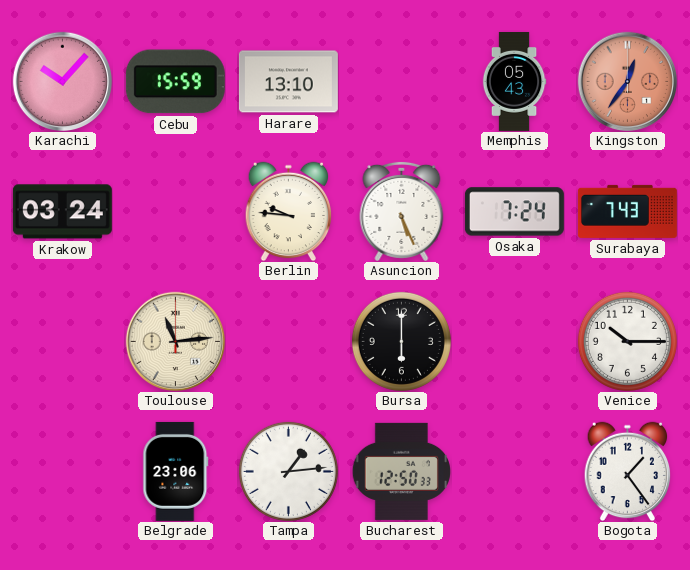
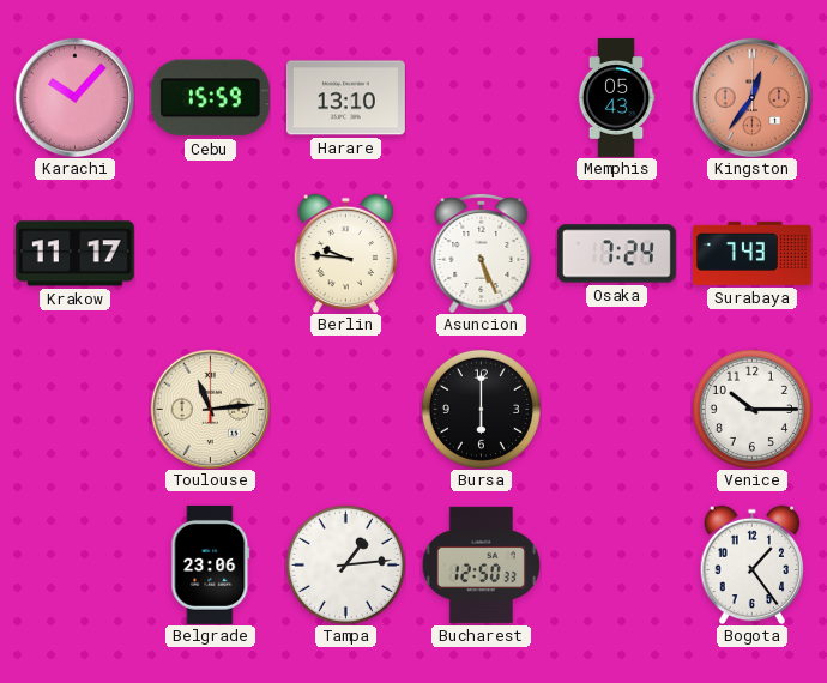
Krakow: 03:24 -> 11:17 (74, 254)
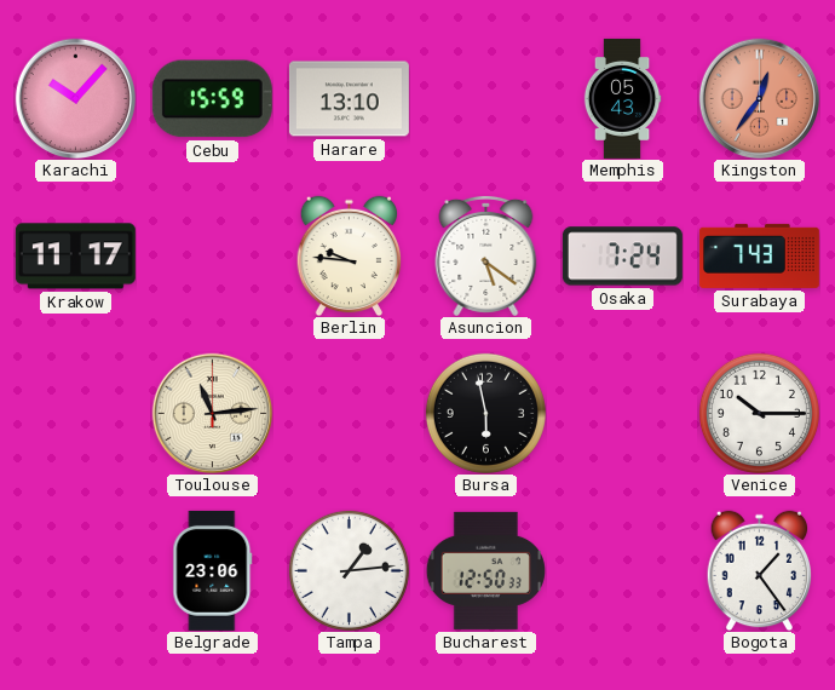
Asuncion: 5:26 -> 5:21 (486, 255)
Bursa: 6:00 -> 5:58 (485, 413)
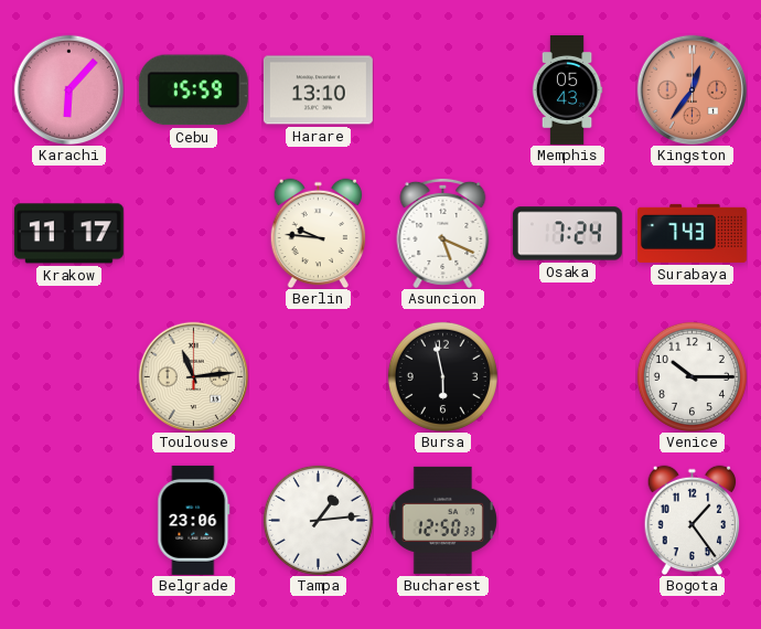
Karachi: 10:07 -> 6:07 (68, 89)
Asuncion: 5:21 -> 5:19 (443, 233)
